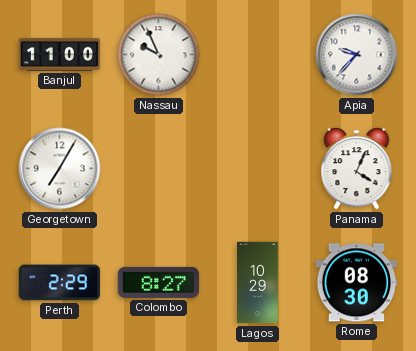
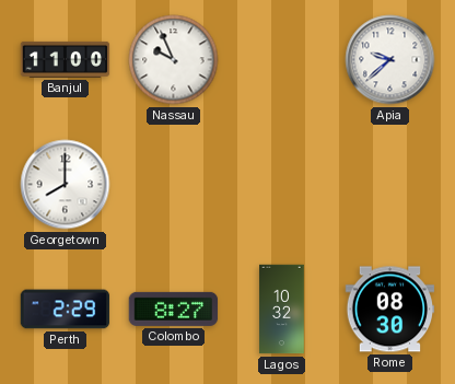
Apia: 9:37 -> 9:38 (390, 60)
Georgetown: 7:05 -> 8:00 (66, 185)
Panama: 4:04 -> none (357, 169)
Lagos: 10:29 -> 10:32 (282, 310)
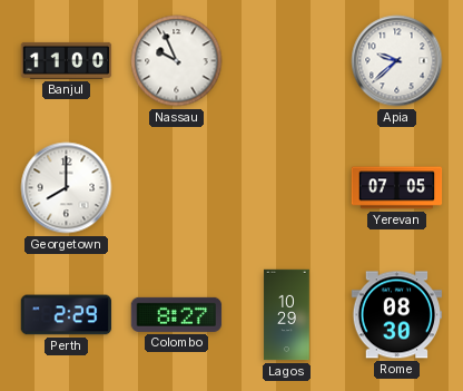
Yerevan: none -> 07:05 (397, 188)
Lagos: 10:32 -> 10:29 (287, 315)
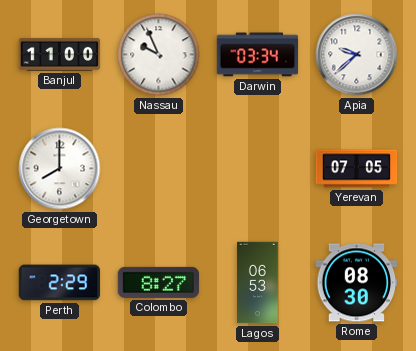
Darwin: none -> 03:34 (258, 55)
Lagos: 10:29 -> 06:53 (258, 283)
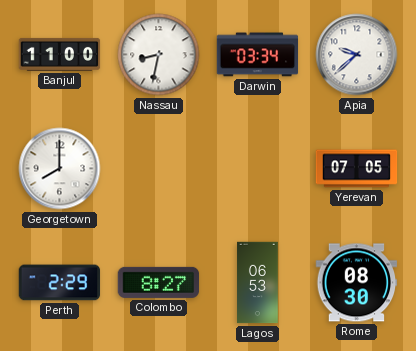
Nassau: 9:56 -> 8:32 (159, 55)
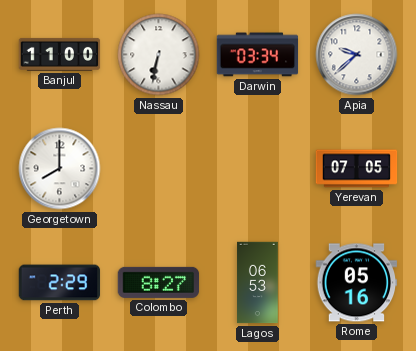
Nassau: 8:32 -> 6:32 (159, 55)
Rome: 08:30 -> 05:16 (357, 283)
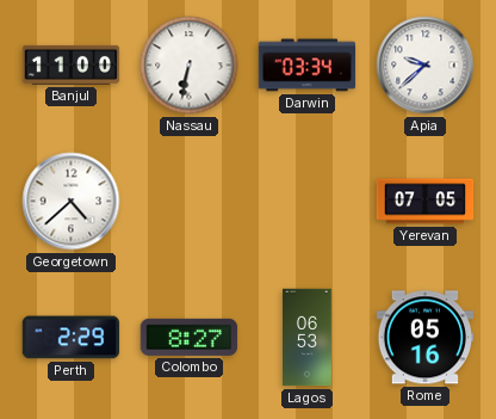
Georgetown: 8:00 -> 4:38 (72, 202)
